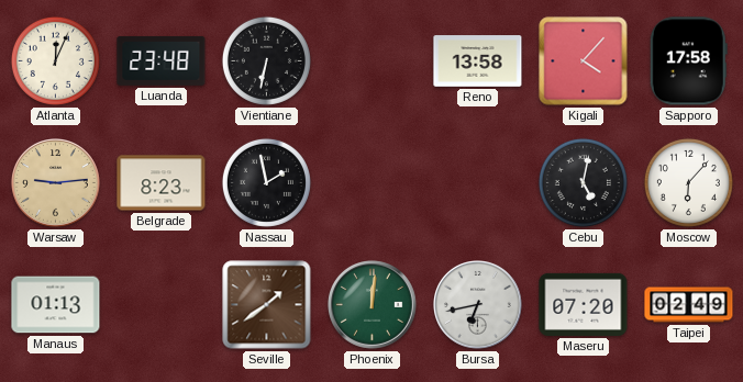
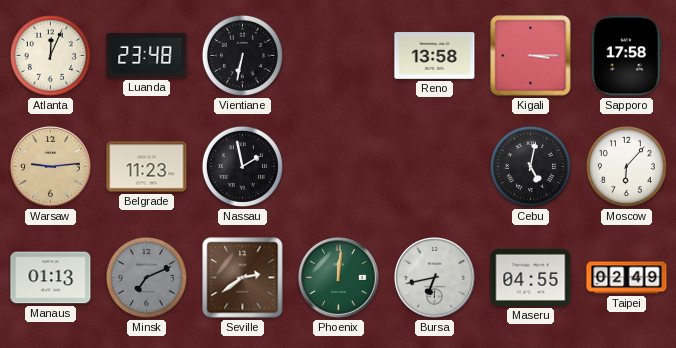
Kigali: 4:07 -> 3:15 (531, 56)
Belgrade: 8:23 -> 11:23 (147, 167)
Minsk: none -> 7:11 (146, 277)
Seville: 1:39 -> 2:39 (243, 278)
Maseru: 07:20 -> 04:55 (531, 277)
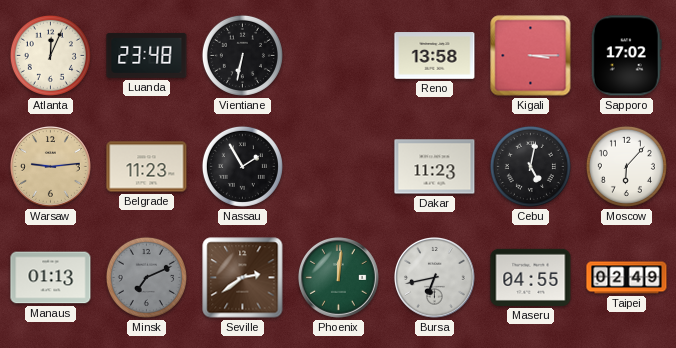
Sapporo: 17:58 -> 17:02 (626, 56)
Nassau: 1:58 -> 1:55 (242, 166)
Dakar: none -> 11:23 (435, 167)
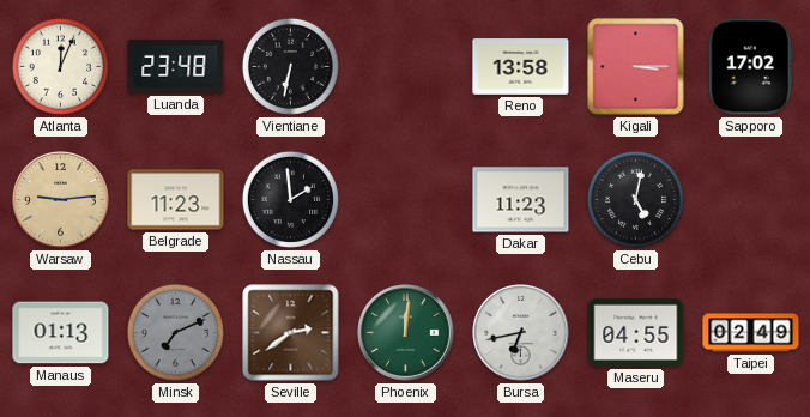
Nassau: 1:55 -> 1:59 (290, 199)
Moscow: 6:07 -> none (626, 166)
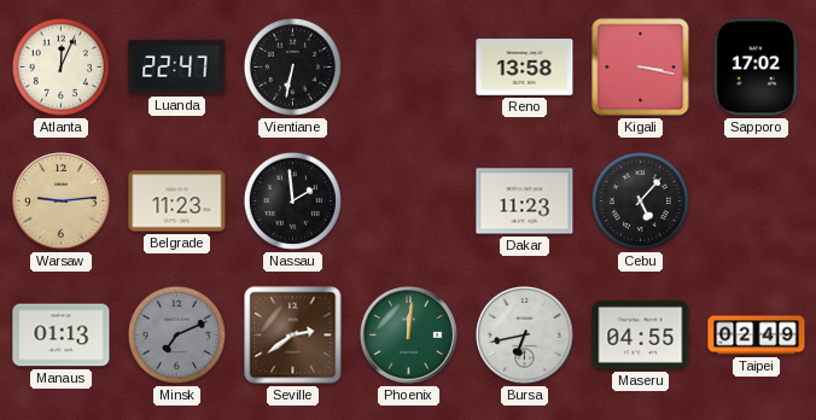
Luanda: 23:48 -> 22:47 (177, 66)
Kigali: 3:15 -> 3:17 (641, 68)
Cebu: 5:02 -> 5:07 (640, 200)
